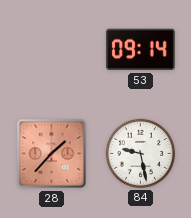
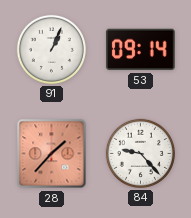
91: none -> 1:04 (51, 49)
84: 9:28 -> 9:23 (140, 153)
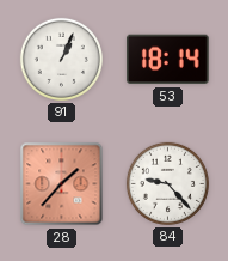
53: 09:14 -> 18:14 (167, 60)
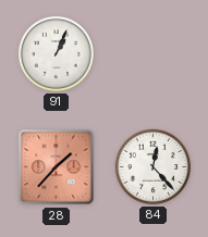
53: 18:14 -> none (167, 60)
84: 9:23 -> 12:23 (152, 166)
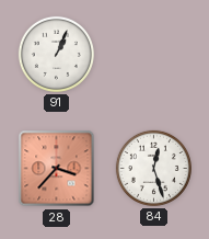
28: 1:37 -> 3:37 (57, 169)
84: 12:23 -> 12:27 (153, 168)
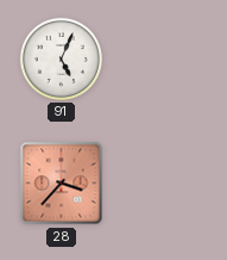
91: 1:04 -> 5:04 (61, 58)
84: 12:27 -> none (153, 168)
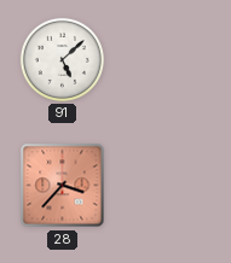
91: 5:04 -> 5:08 (62, 59)
